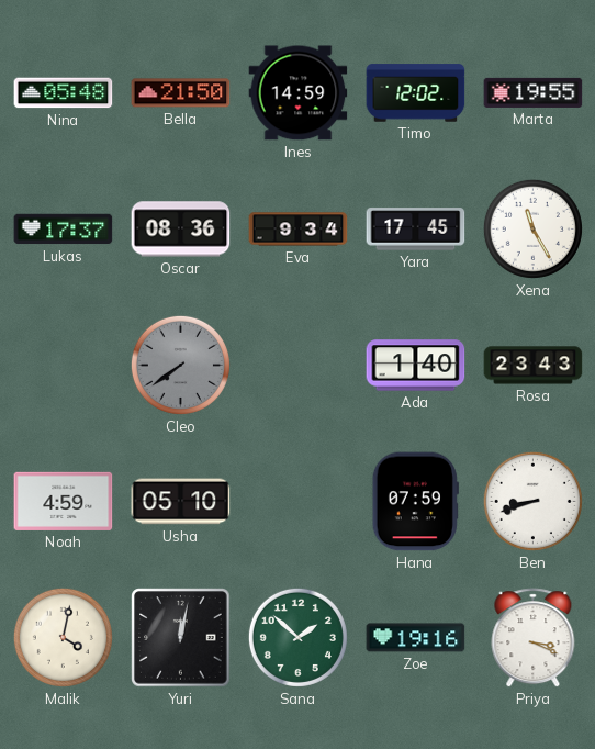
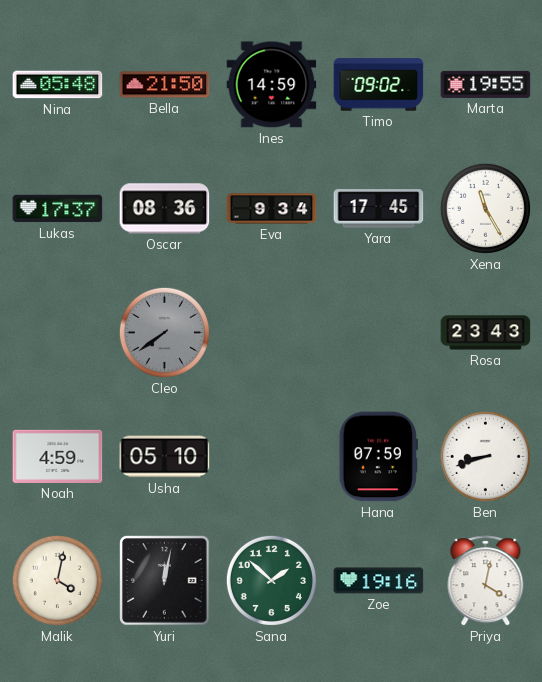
Timo: 12:02 -> 09:02 (379, 85)
Ada: 1:40 -> none (416, 366)
Priya: 3:19 -> 4:02 (486, 581)
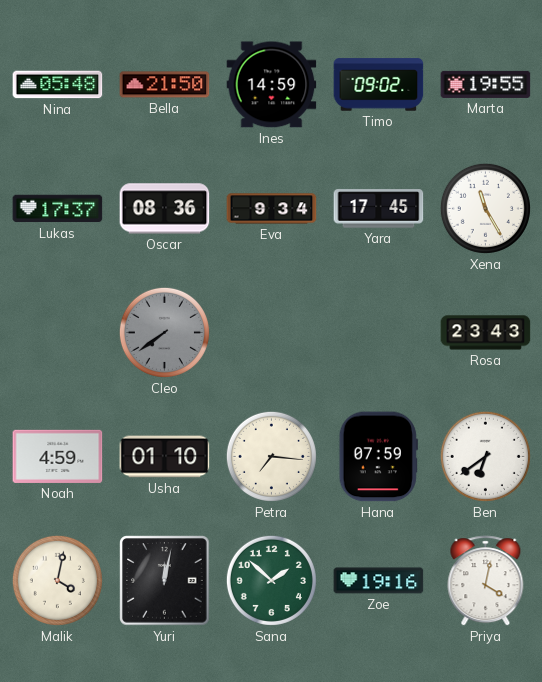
Usha: 05:10 -> 01:10 (165, 457)
Petra: none -> 7:16 (271, 456)
Ben: 8:42 -> 6:39 (485, 456)
